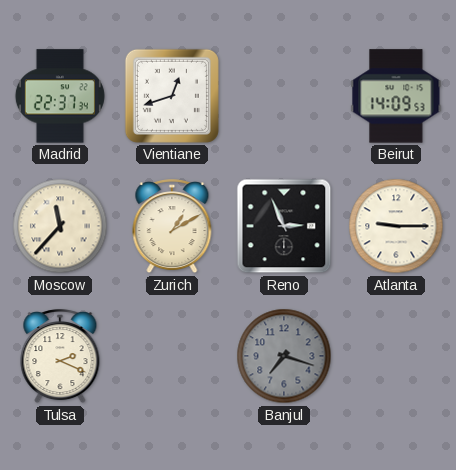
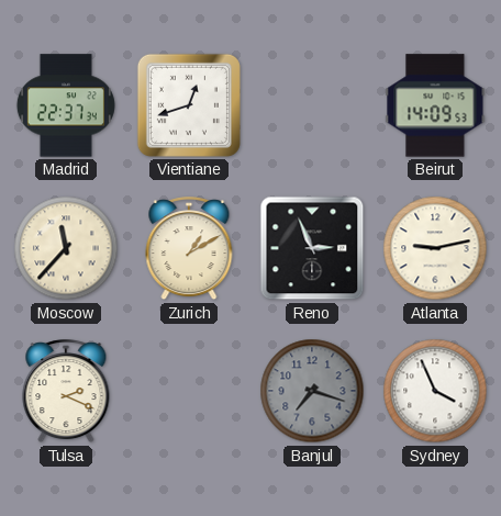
Atlanta: 9:15 -> 9:13 (435, 248)
Sydney: none -> 3:56 (435, 391)
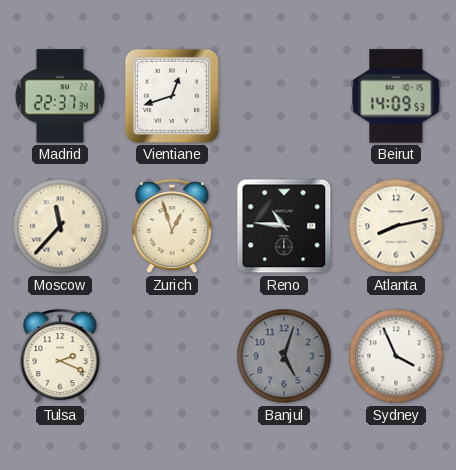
Zurich: 1:10 -> 12:57 (172, 227)
Reno: 2:56 -> 10:46 (284, 226)
Atlanta: 9:13 -> 8:13 (396, 226)
Banjul: 7:18 -> 5:03 (284, 356)
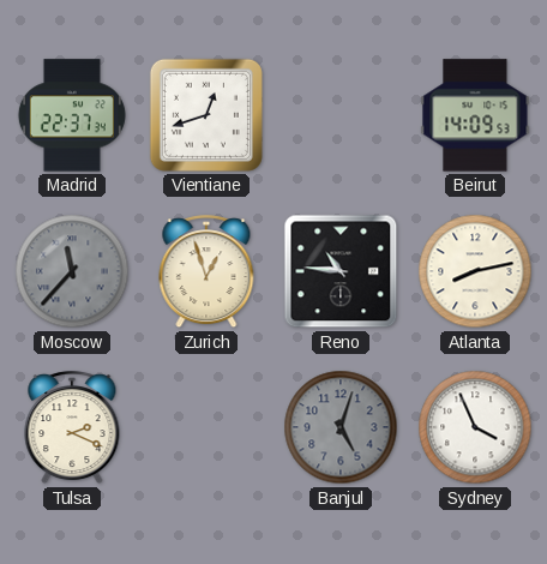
Moscow dial: cream -> grey (72, 271)
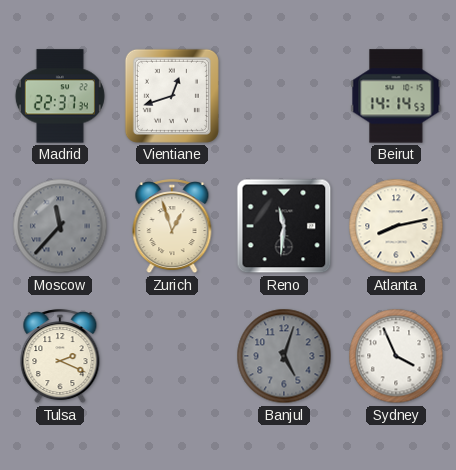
Beirut: 14:09 -> 14:14 (396, 96)
Reno: 10:46 -> 11:31 (284, 226)
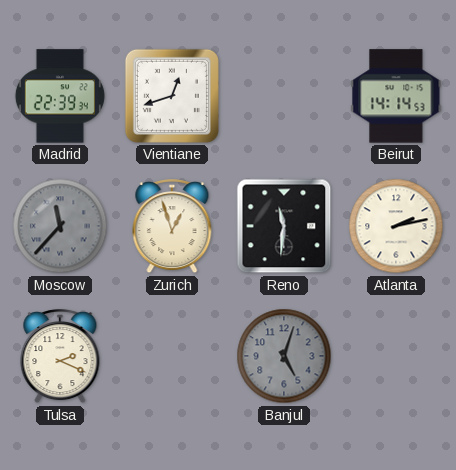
Madrid: 22:37 -> 22:39 (60, 96)
Atlanta: 8:13 -> 2:13 (396, 226)
Sydney: 3:56 -> none (396, 356)
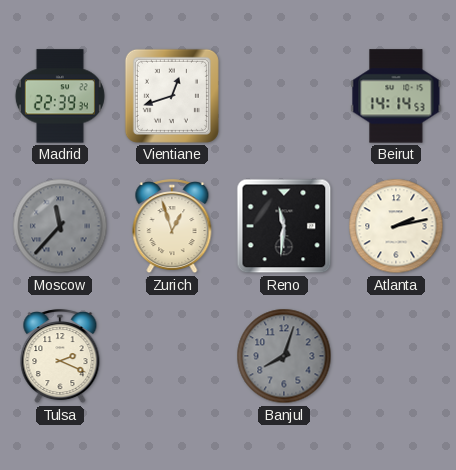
Banjul: 5:03 -> 8:03 (284, 356)
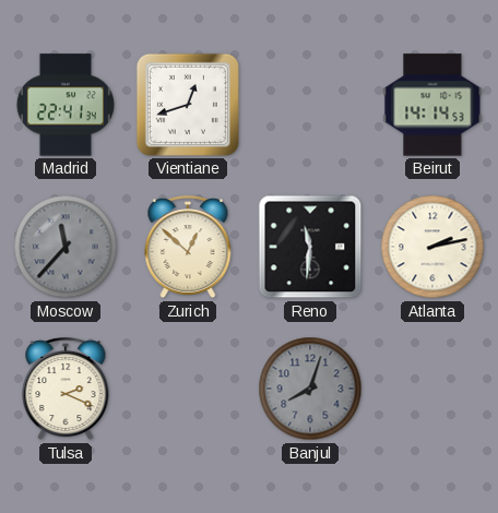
Madrid: 22:39 -> 22:41 (66, 105)
Zurich: 12:57 -> 12:52 (188, 248)
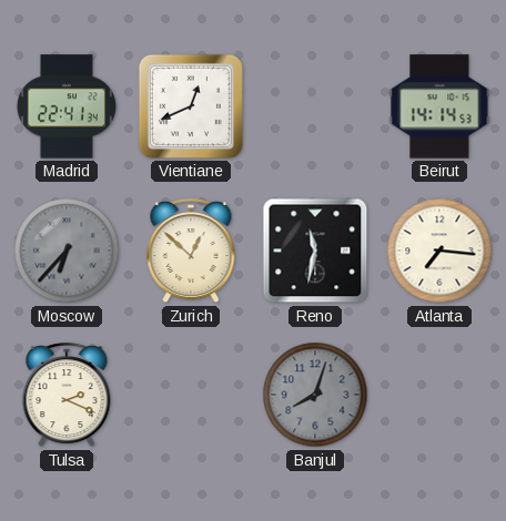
Vientiane: 12:42 -> 12:41 (191, 106)
Moscow: 11:37 -> 6:37 (67, 251)
Reno: 11:31 -> 11:32 (315, 251)
Atlanta: 2:13 -> 7:16 (439, 251)
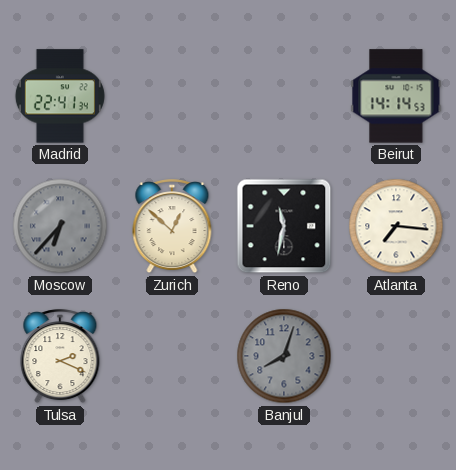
Vientiane: 12:41 -> none (191, 106)
